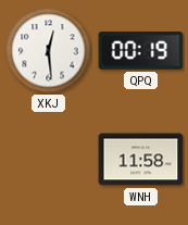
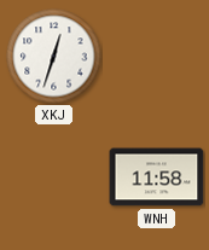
XKJ: 12:29 -> 12:33 (54, 57)
QPQ: 00:19 -> none (141, 51)
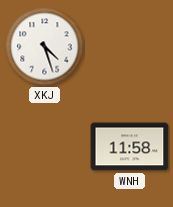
XKJ: 12:33 -> 4:27 (45, 47)
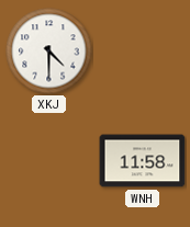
XKJ: 4:27 -> 4:30 (49, 52)
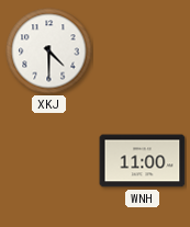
WNH: 11:58 -> 11:00 (143, 161)
